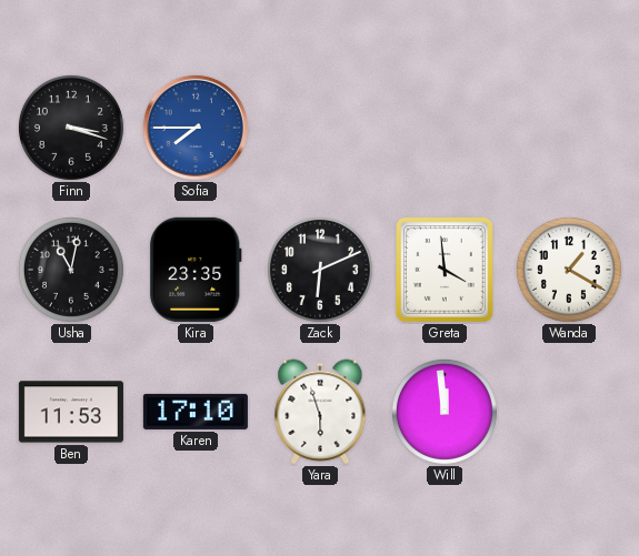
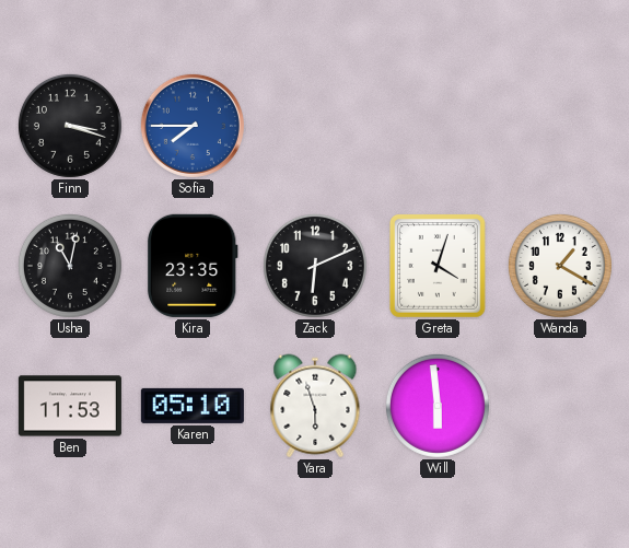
Greta: 3:59 -> 4:03 (438, 266)
Karen: 17:10 -> 05:10 (193, 406)
Will: 11:59 -> 5:59 (438, 406)
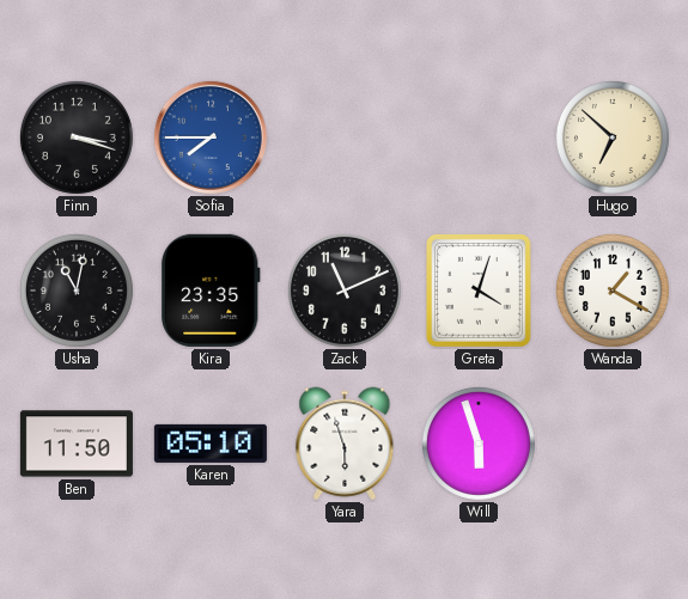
Hugo: none -> 6:52 (613, 137)
Zack: 6:11 -> 11:11 (345, 291)
Ben: 11:53 -> 11:50 (77, 444)
Will: 5:59 -> 5:57 (479, 444)
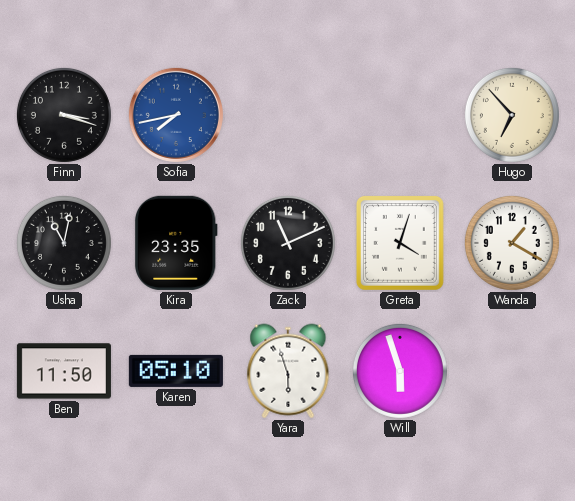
Sofia: 7:45 -> 7:43 (176, 115)
Hugo: 6:52 -> 6:53 (512, 115)
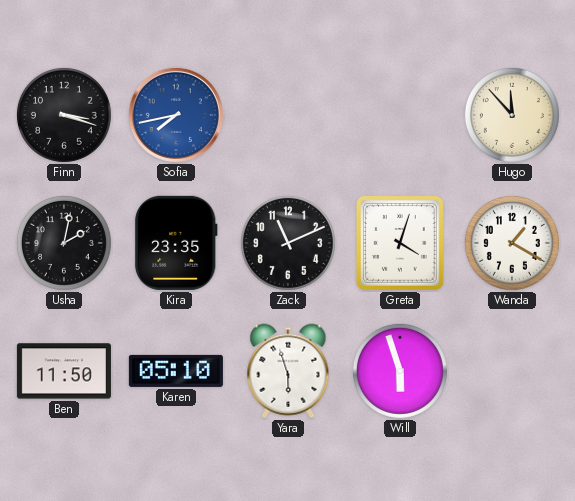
Hugo: 6:53 -> 11:53 (512, 115)
Usha: 11:02 -> 2:02 (64, 243)
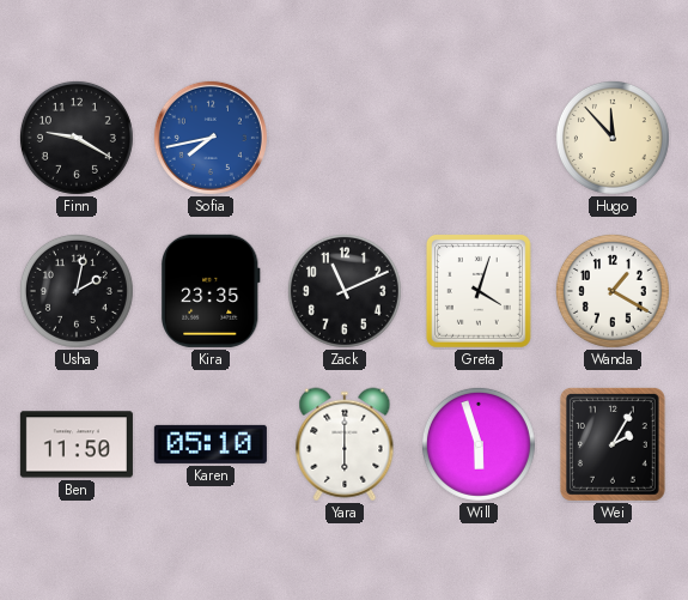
Finn: 3:18 -> 9:20 (77, 138)
Yara: 5:57 -> 6:00 (345, 444)
Wei: none -> 2:05 (613, 444)
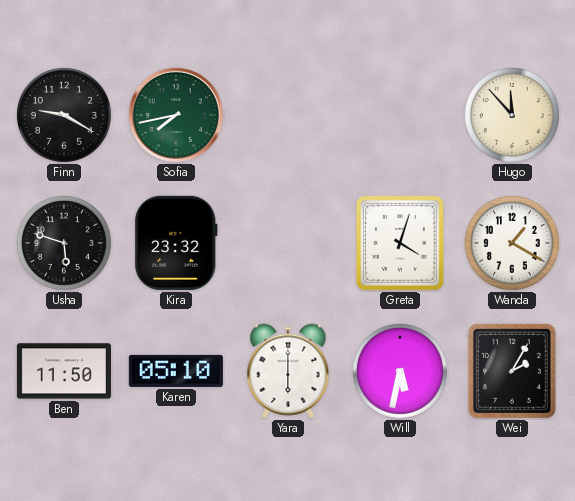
Sofia dial: blue -> green (176, 115)
Usha: 2:02 -> 5:48 (64, 243)
Kira: 23:35 -> 23:32 (176, 243)
Zack: 11:11 -> none (345, 291)
Will: 5:57 -> 5:32 (400, 371)
